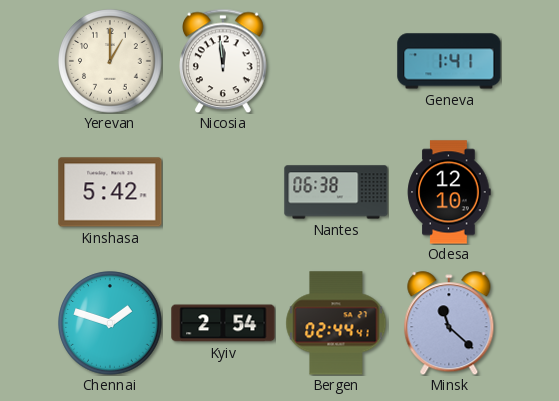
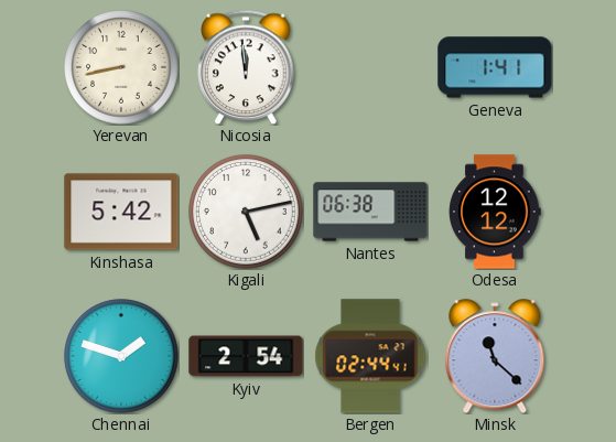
Yerevan: 1:00 -> 8:43 (121, 67)
Kigali: none -> 5:13 (246, 212)
Odesa: 12:10 -> 12:12 (495, 212)
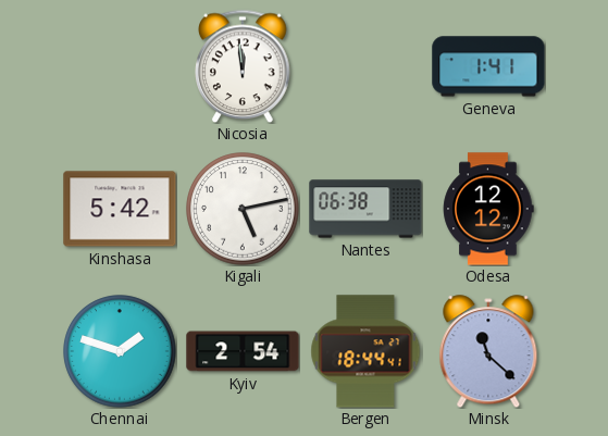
Yerevan: 8:43 -> none (121, 67)
Bergen: 02:44 -> 18:44 (365, 351)
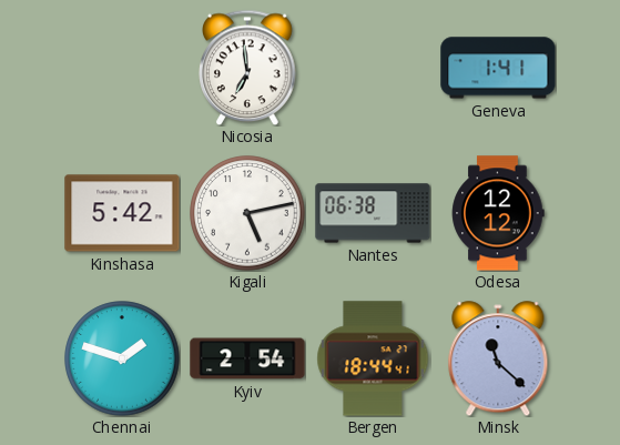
Nicosia: 11:59 -> 6:59 (247, 68)
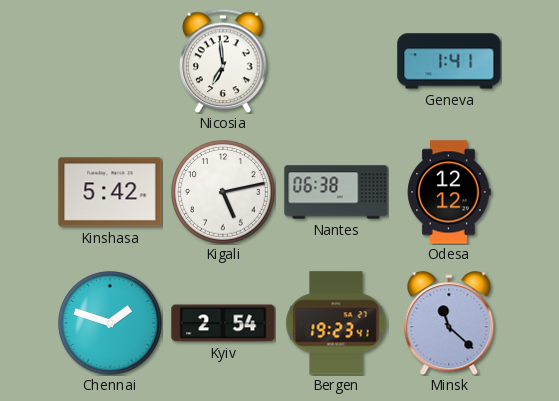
Bergen: 18:44 -> 19:23 (336, 323)
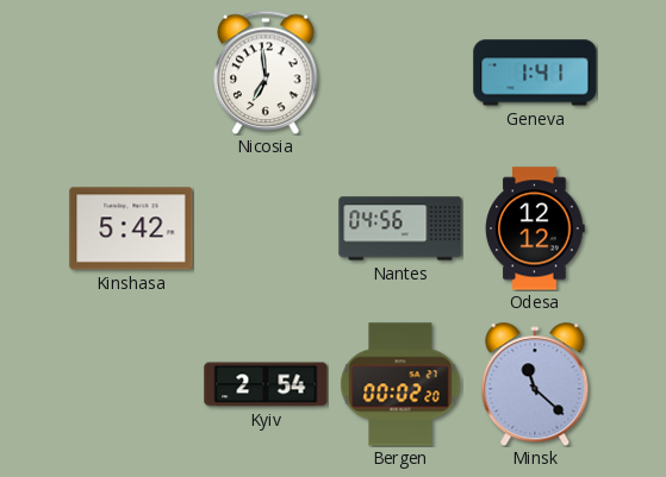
Kigali: 5:13 -> none (223, 192)
Nantes: 06:38 -> 04:56 (400, 228)
Chennai: 1:48 -> none (110, 323)
Bergen: 19:23 -> 00:02 (400, 384)
